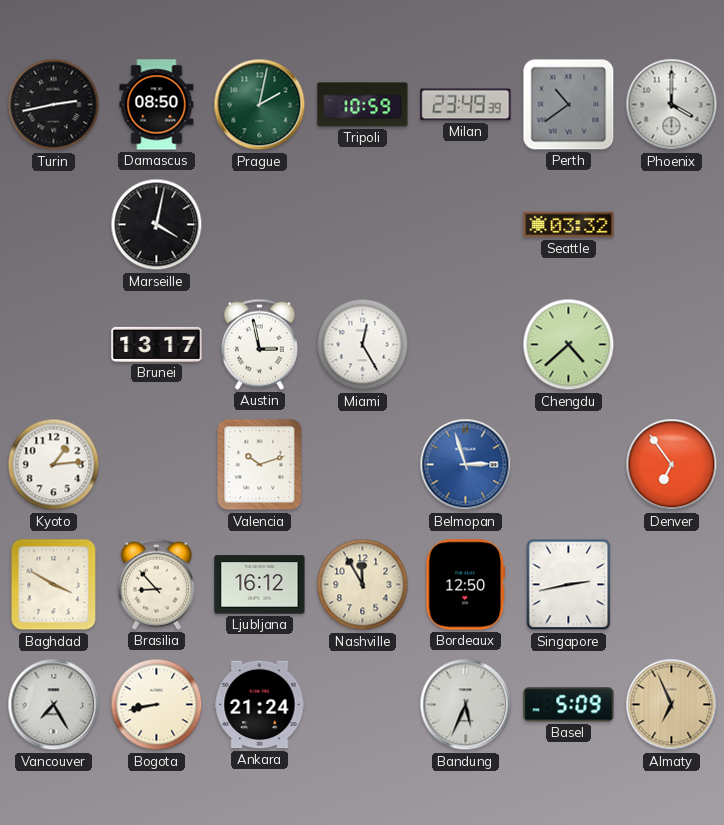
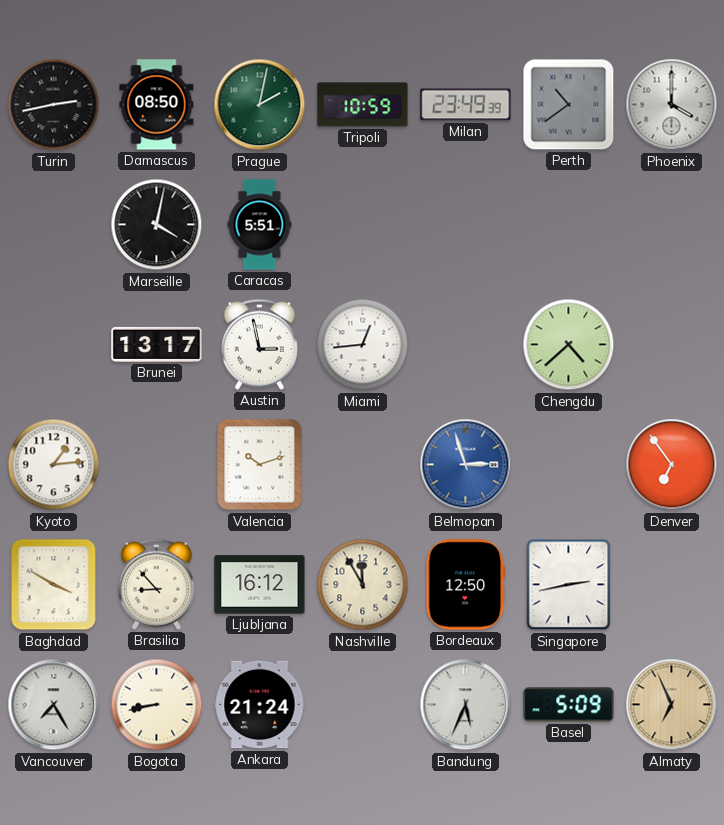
Caracas: none -> 5:51 (260, 225)
Seattle: 03:32 -> none (569, 225)
Miami: 12:25 -> 12:44 (363, 345)
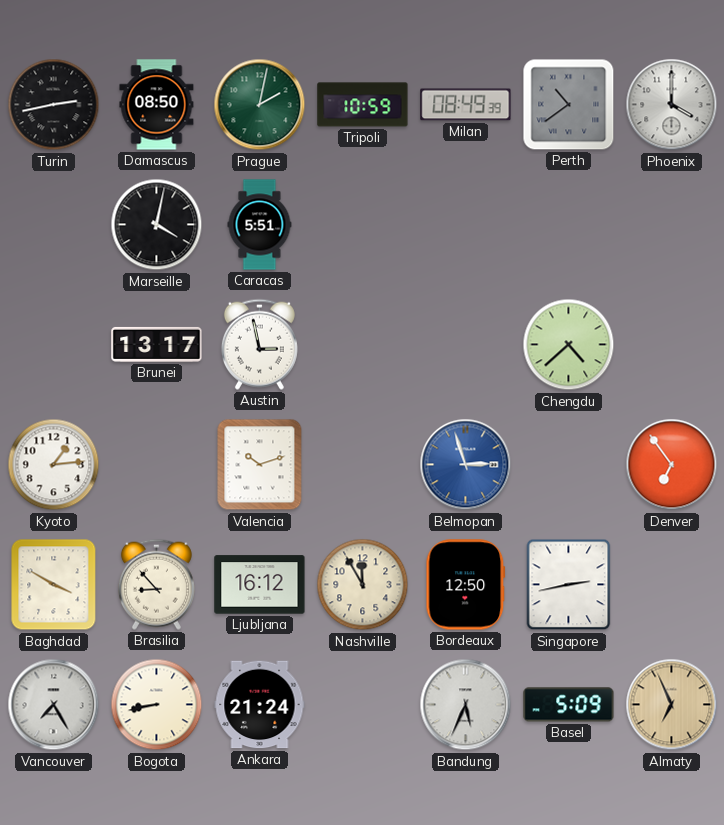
Milan: 23:49 -> 08:49 (466, 105)
Miami: 12:44 -> none (363, 345)
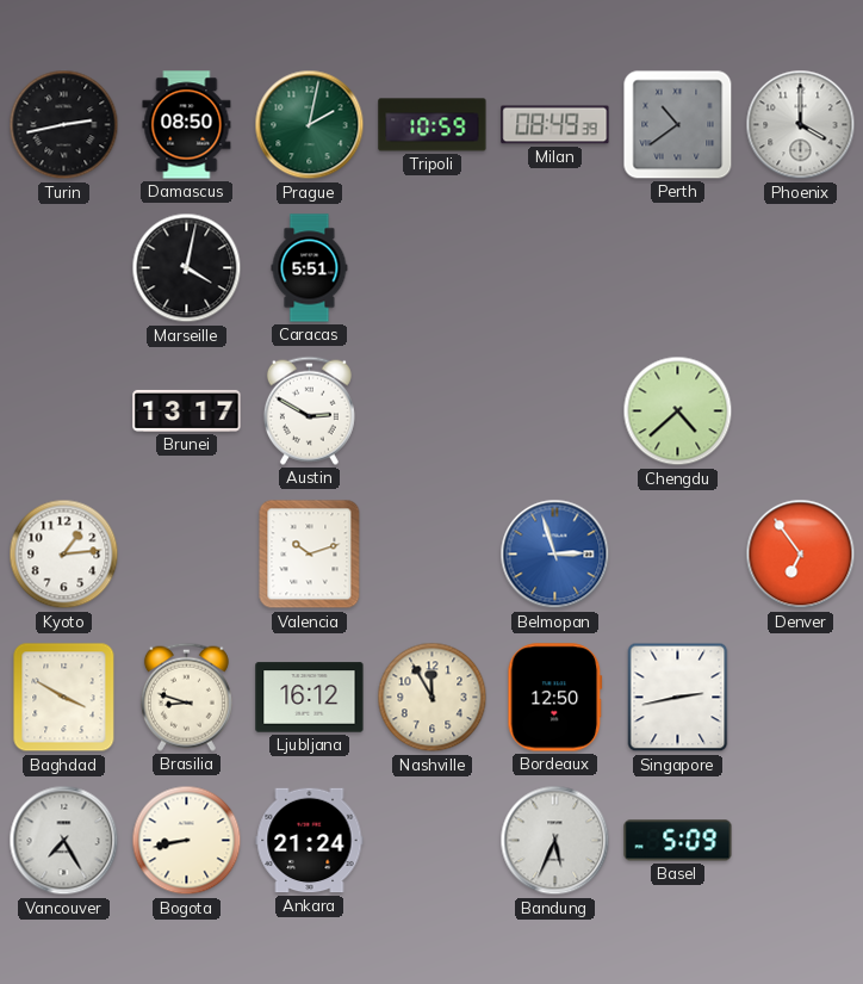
Austin: 2:58 -> 2:50 (309, 410)
Brasilia: 8:53 -> 8:48 (186, 697)
Almaty: 6:56 -> none (672, 705)
